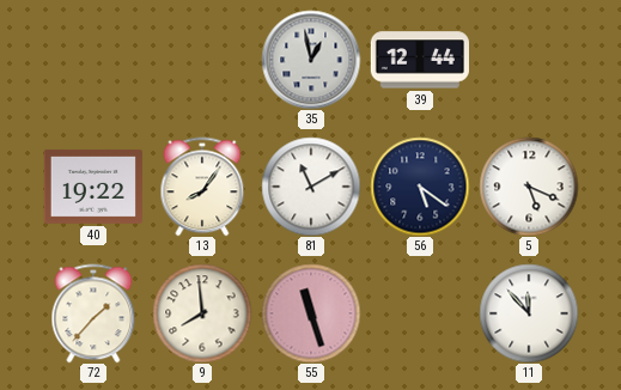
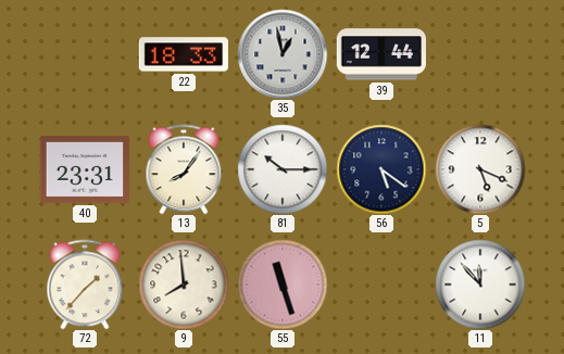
22: none -> 18:33 (184, 54)
40: 19:22 -> 23:31 (85, 169)
81: 11:10 -> 10:15 (283, 169)
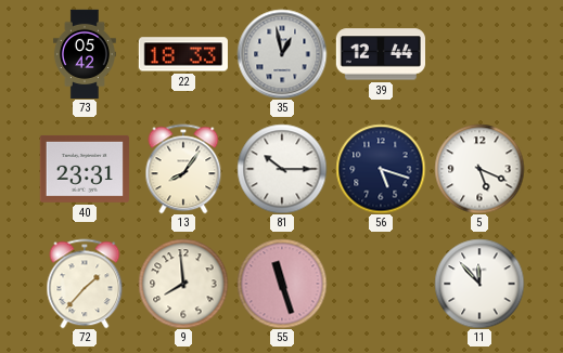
73: none -> 05:42 (85, 54)
56: 5:21 -> 5:18 (381, 169)
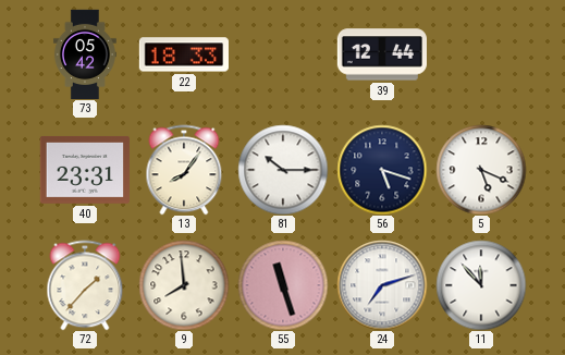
35: 12:58 -> none (282, 54)
24: none -> 7:12 (382, 285)
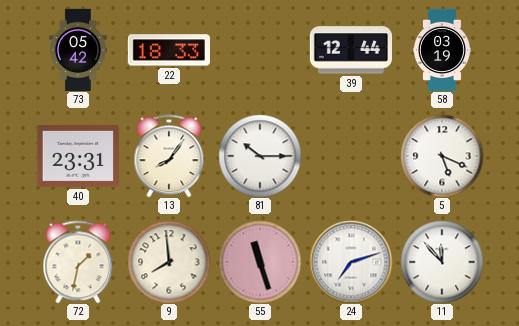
58: none -> 03:19 (443, 50)
56: 5:18 -> none (382, 170)
72: 1:37 -> 1:32 (78, 262)
